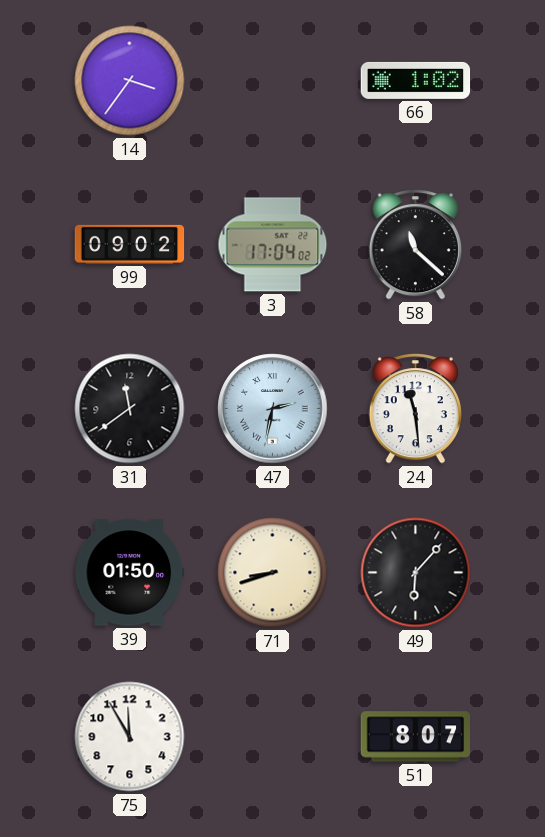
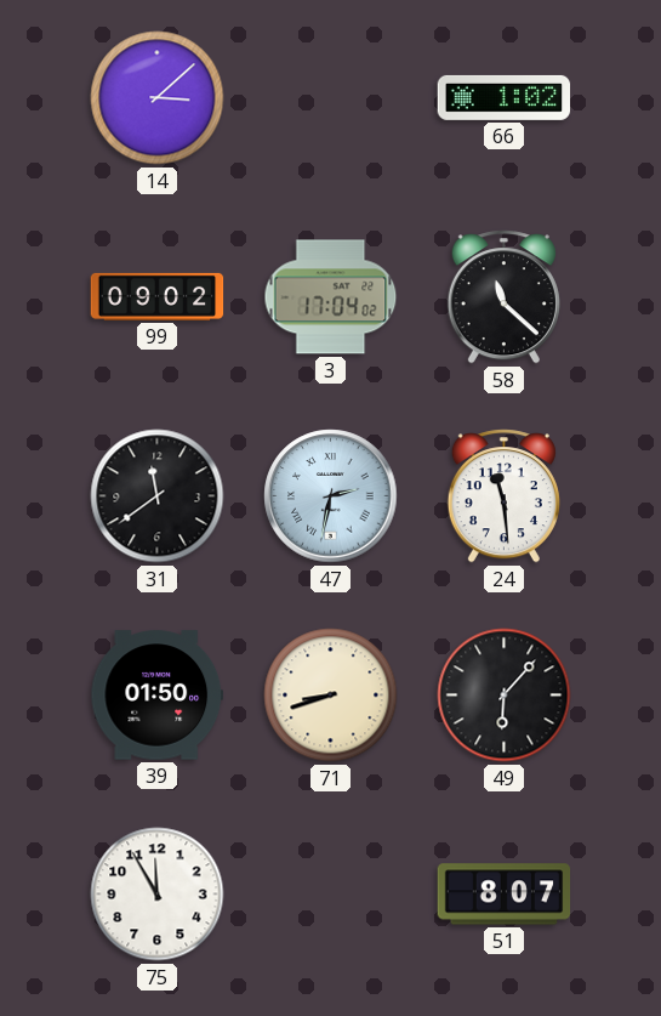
14: 3:36 -> 3:08 (158, 98)
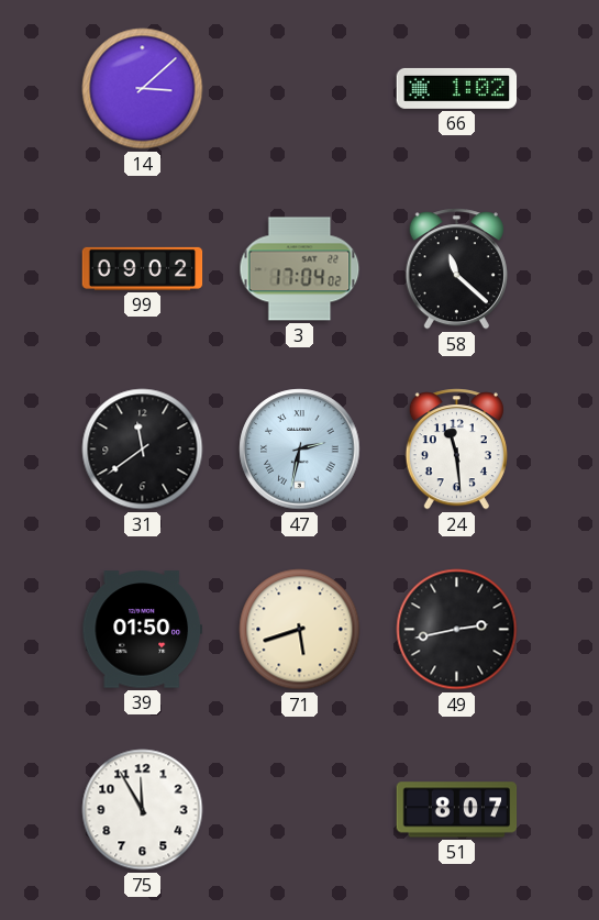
71: 8:42 -> 5:42 (300, 630)
49: 6:07 -> 2:43 (457, 630)
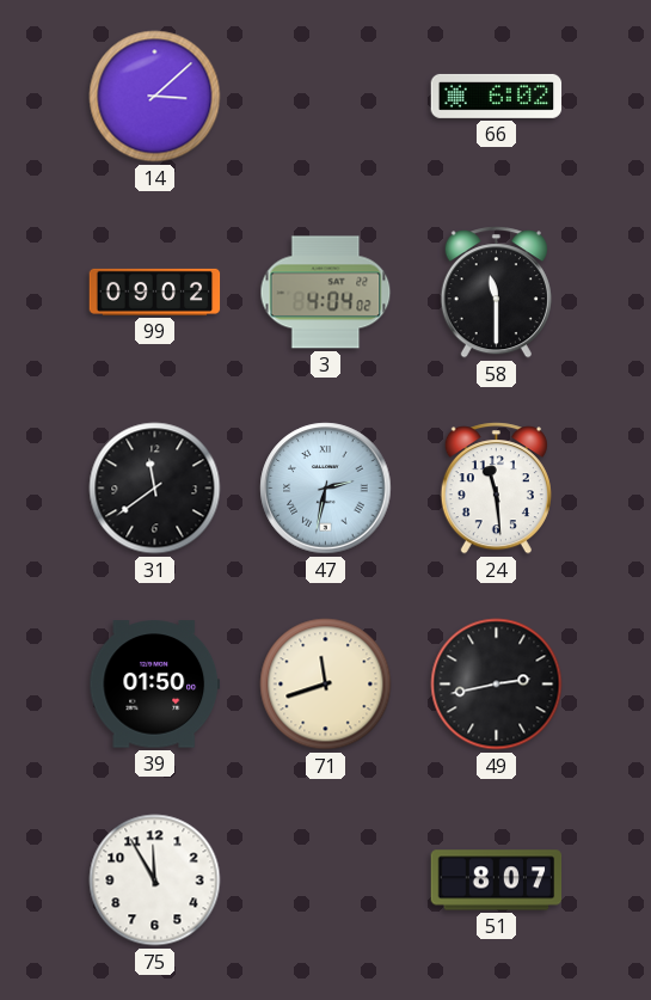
66: 1:02 -> 6:02 (497, 96)
3: 17:04 -> 4:04 (326, 293)
58: 11:22 -> 11:30 (496, 293)
71: 5:42 -> 11:42 (326, 685)
